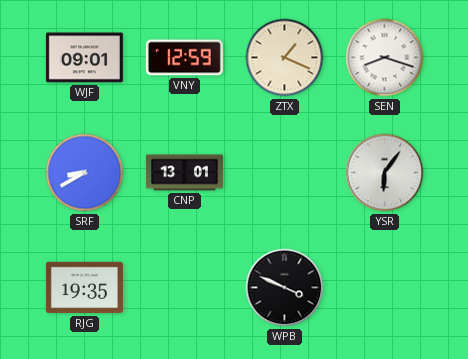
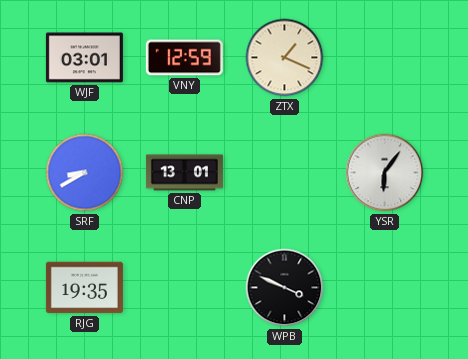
WJF: 09:01 -> 03:01 (84, 58)
SEN: 8:18 -> none (385, 58)
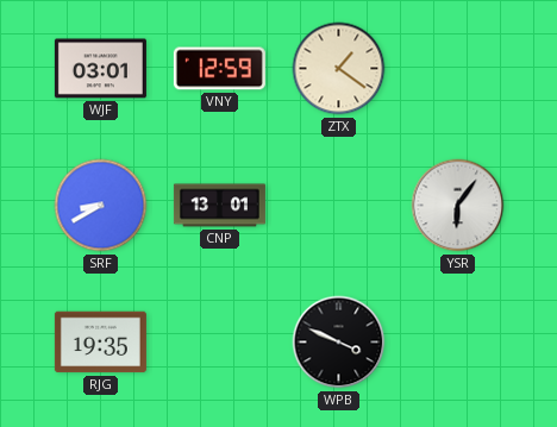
ZTX: 1:19 -> 1:21 (339, 69)
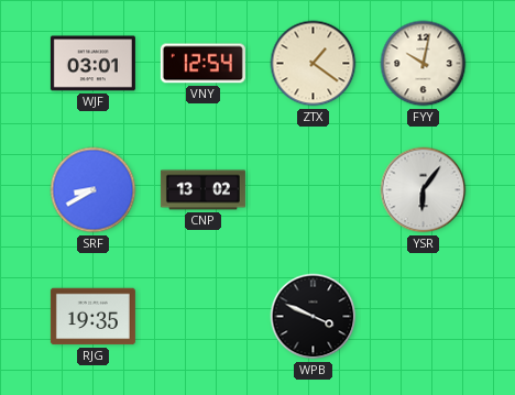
VNY: 12:59 -> 12:54 (202, 64)
FYY: none -> 10:02 (424, 64)
CNP: 13:01 -> 13:02 (202, 190)
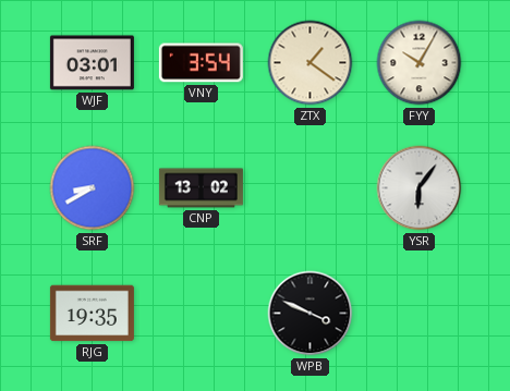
VNY: 12:54 -> 3:54 (201, 63)
FYY: 10:02 -> 10:05 (420, 63)
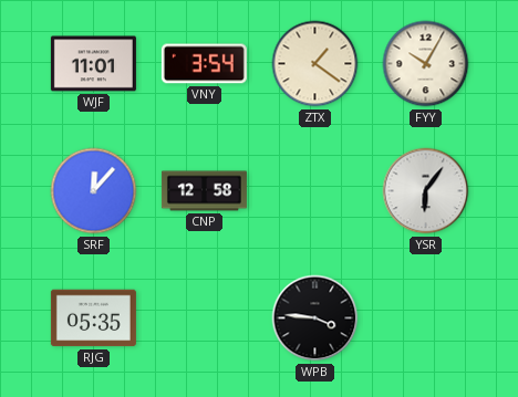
WJF: 03:01 -> 11:01 (93, 64)
SRF: 8:40 -> 12:07 (94, 191)
CNP: 13:02 -> 12:58 (204, 191)
RJG: 19:35 -> 05:35 (93, 318)
WPB: 3:49 -> 3:46 (315, 318)
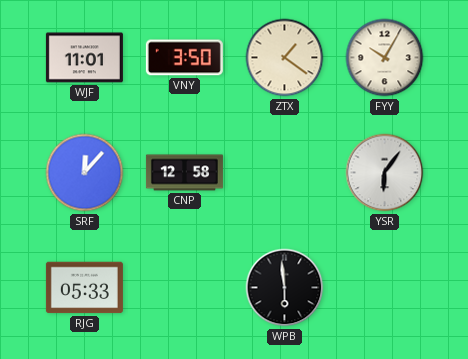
VNY: 3:54 -> 3:50 (184, 58)
RJG: 05:35 -> 05:33 (84, 288)
WPB: 3:46 -> 5:59 (285, 288)
